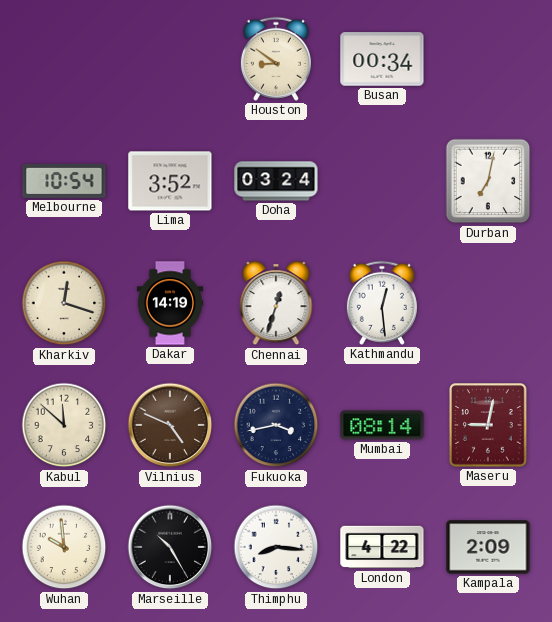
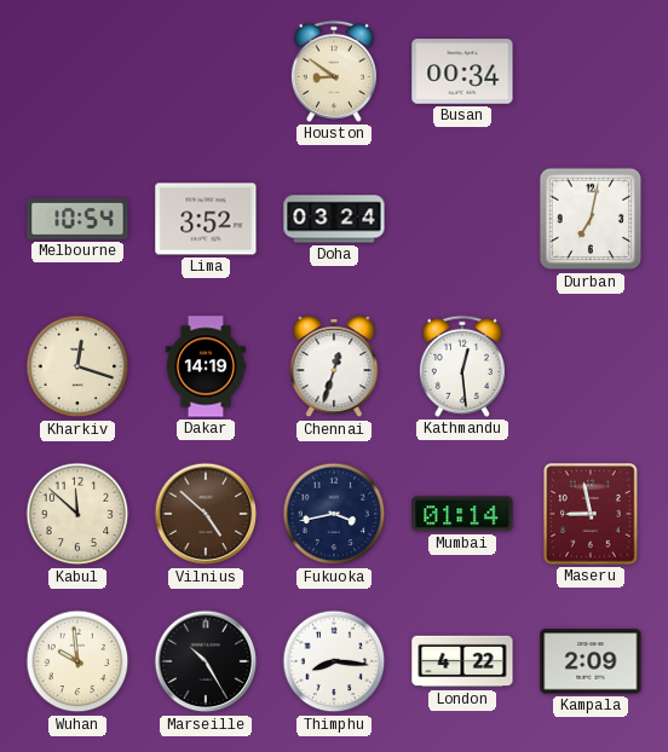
Vilnius: 4:49 -> 4:52 (206, 514)
Mumbai: 08:14 -> 01:14 (462, 514)
Maseru: 9:02 -> 8:58 (591, 514)
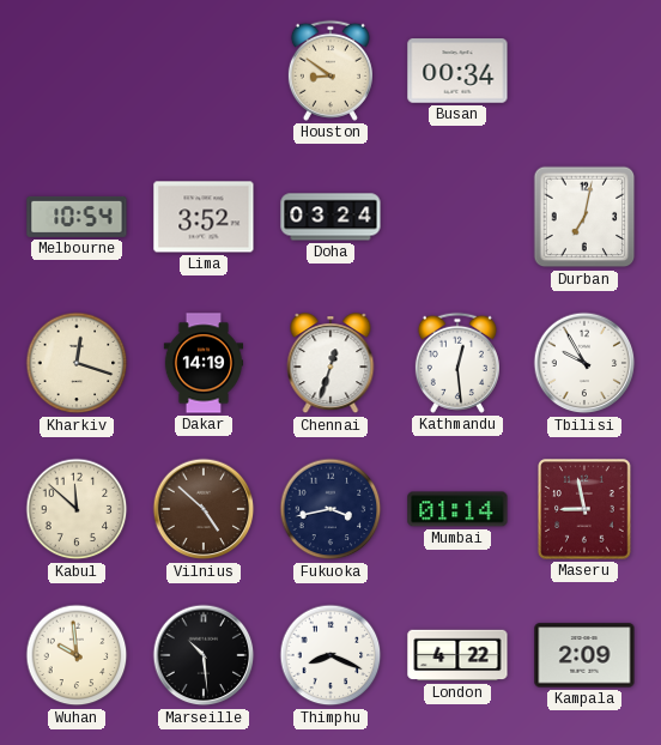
Tbilisi: none -> 9:55 (584, 363)
Marseille: 10:25 -> 10:29 (204, 655)
Thimphu: 8:16 -> 8:19 (330, 655)
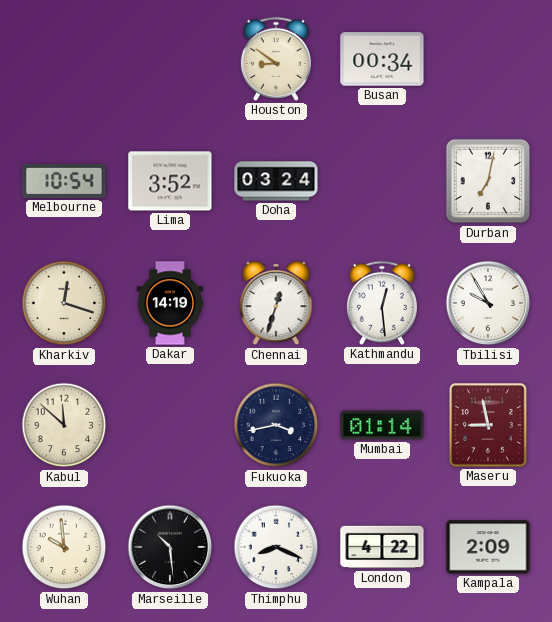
Vilnius: 4:52 -> none (204, 509)
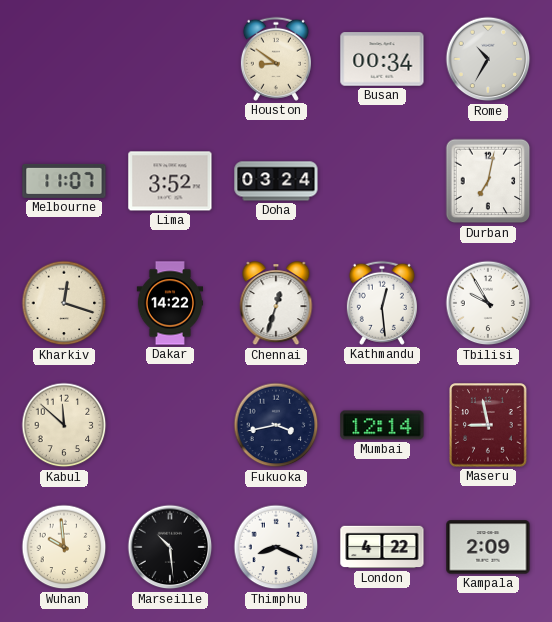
Rome: none -> 10:35 (488, 59)
Melbourne: 10:54 -> 11:07 (64, 181)
Dakar: 14:19 -> 14:22 (170, 303)
Mumbai: 01:14 -> 12:14 (382, 425)
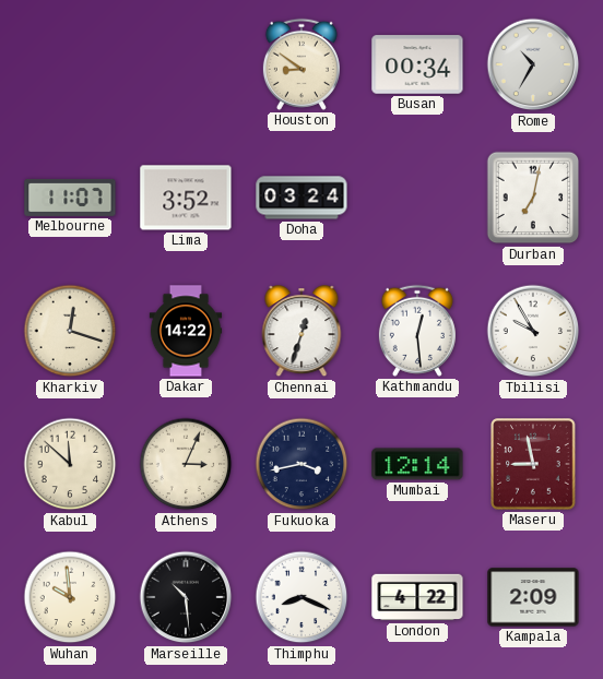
Athens: none -> 3:04 (186, 464)
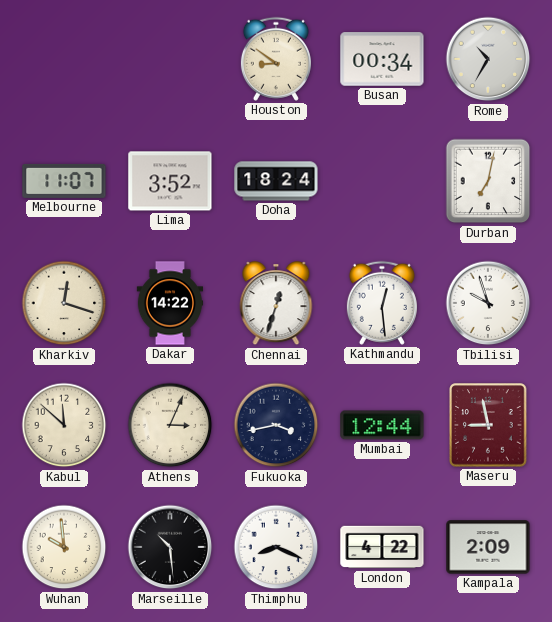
Doha: 03:24 -> 18:24 (276, 181)
Tbilisi: 9:55 -> 9:57 (488, 303)
Mumbai: 12:14 -> 12:44 (382, 425)
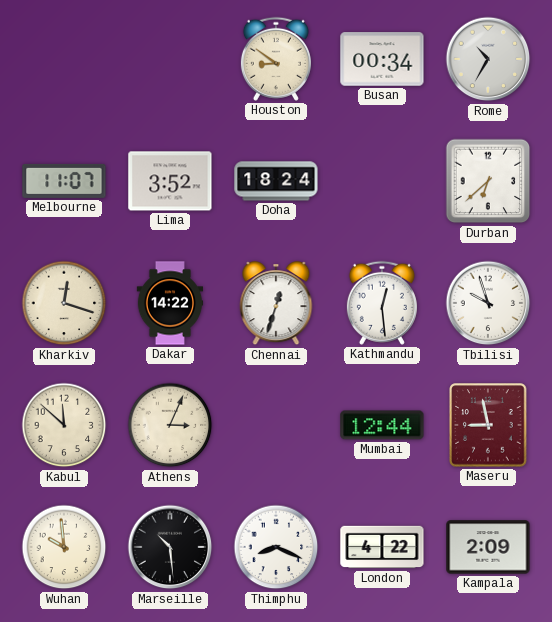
Durban: 7:02 -> 6:38 (488, 181)
Fukuoka: 3:43 -> none (276, 425)
